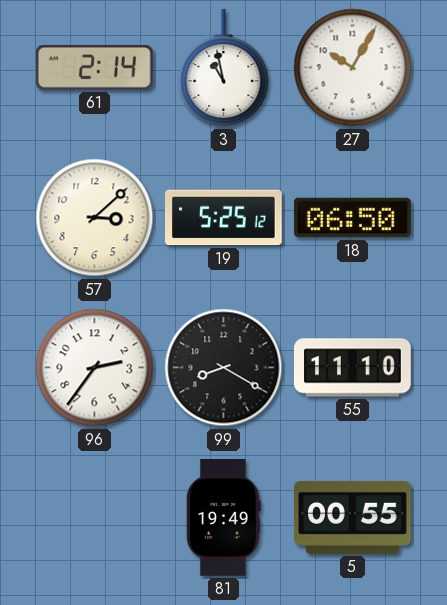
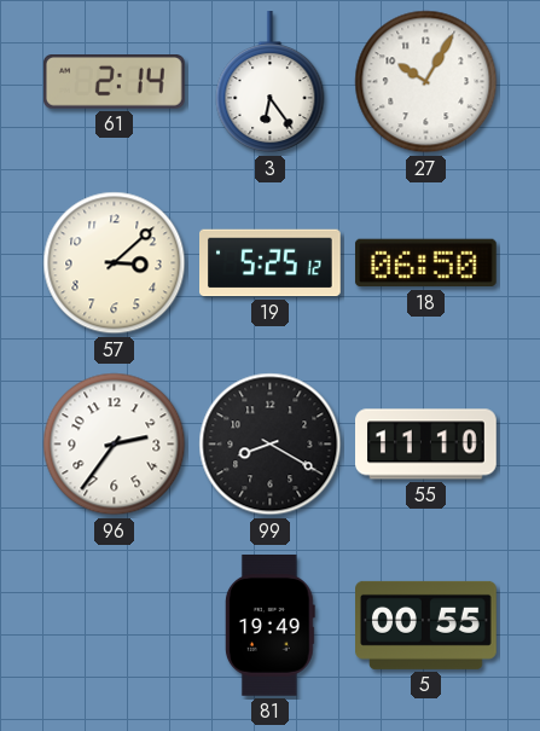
3: 10:58 -> 6:24 (271, 83)
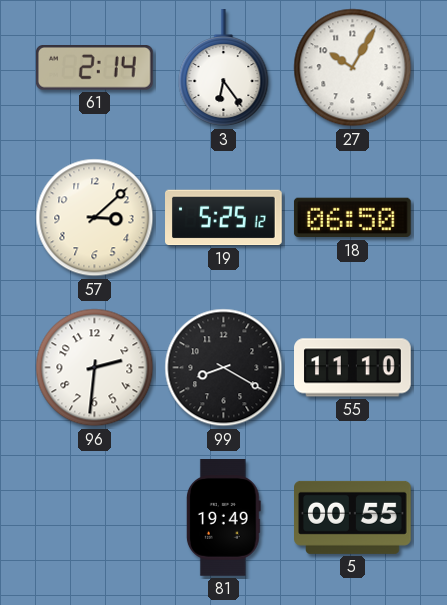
96: 2:36 -> 2:31 (95, 368)
